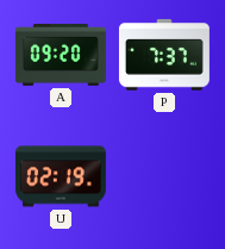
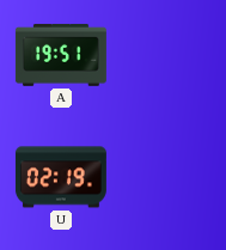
A: 09:20 -> 19:51 (61, 55)
P: 7:37 -> none (164, 55)
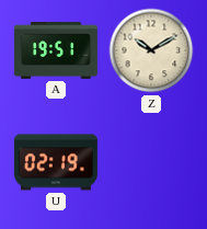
Z: none -> 10:10 (151, 50)
